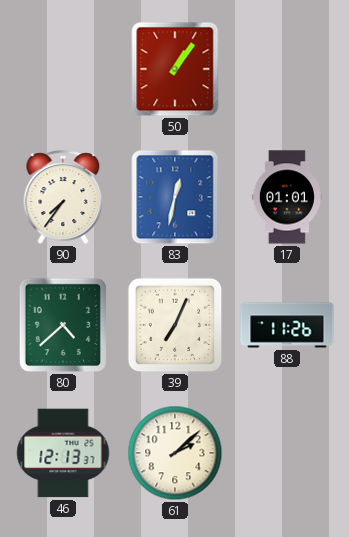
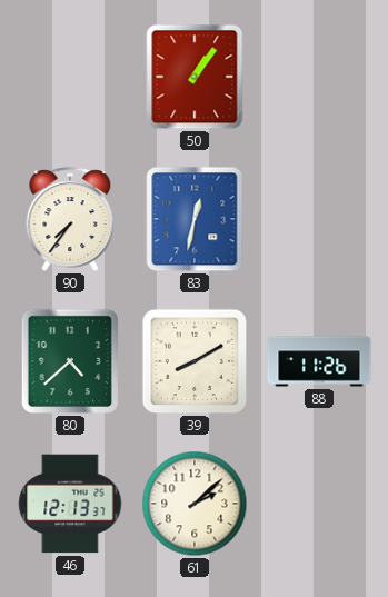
17: 01:01 -> none (287, 197)
39: 7:04 -> 8:10 (195, 361)
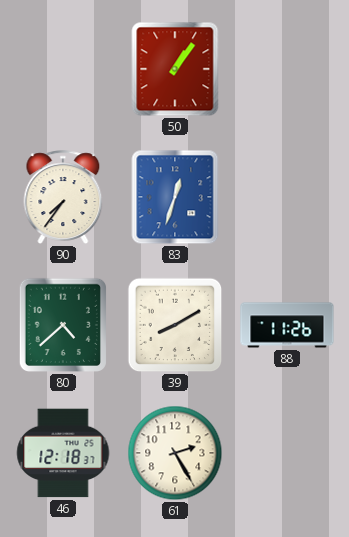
83: 12:32 -> 12:33 (175, 197)
46: 12:13 -> 12:18 (63, 453)
61: 2:08 -> 2:25 (175, 453)
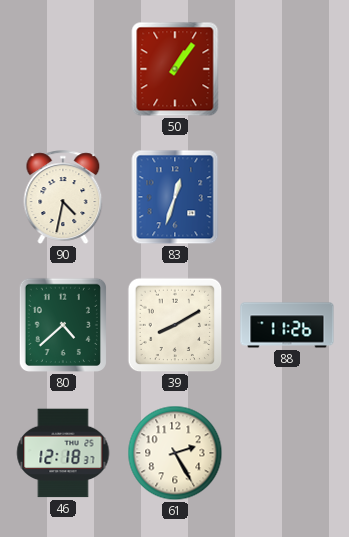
90: 7:36 -> 4:32 (63, 197)
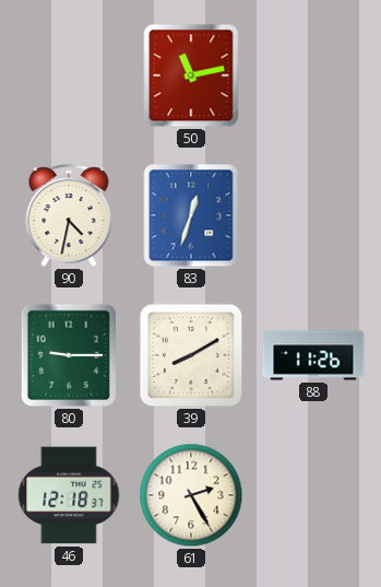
50: 1:06 -> 11:13 (191, 75)
80: 4:38 -> 9:15 (69, 355)
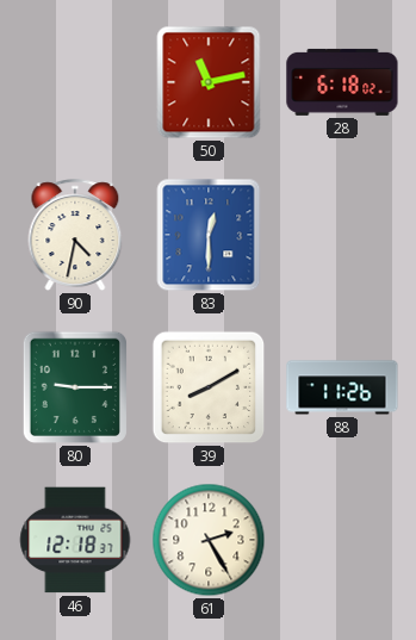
28: none -> 6:18 (342, 82)
83: 12:33 -> 12:30 (209, 235)
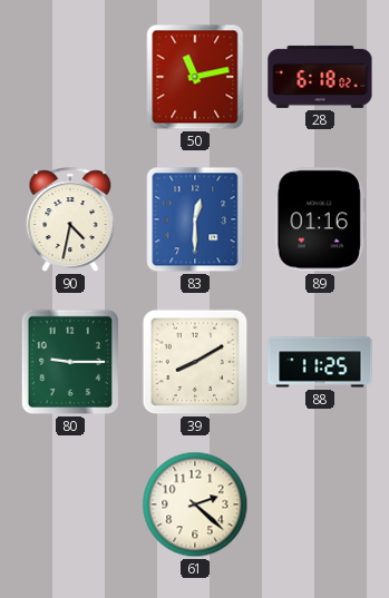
89: none -> 01:16 (320, 219)
88: 11:26 -> 11:25 (320, 362)
46: 12:18 -> none (75, 540)
61: 2:25 -> 2:22 (195, 504)
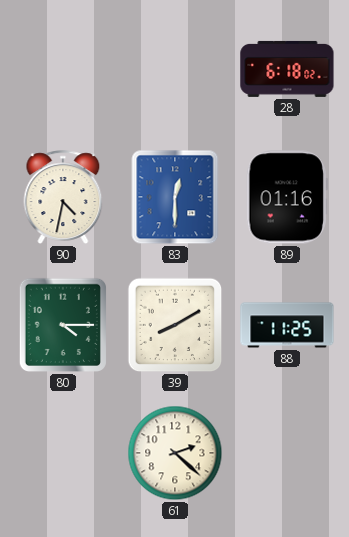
50: 11:13 -> none (195, 77)
80: 9:15 -> 4:15 (63, 325)
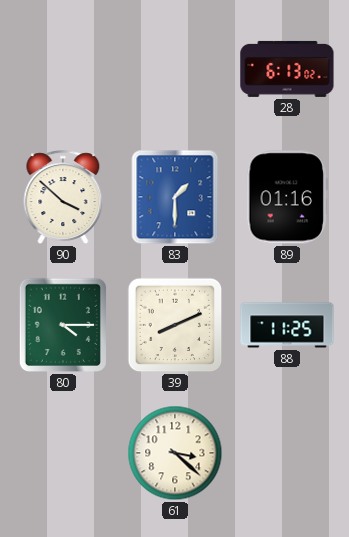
28: 6:18 -> 6:13 (287, 69)
90: 4:32 -> 3:52 (63, 197)
83: 12:30 -> 1:30 (175, 197)
39: 8:10 -> 8:11 (175, 325)
61: 2:22 -> 3:22 (175, 453)
